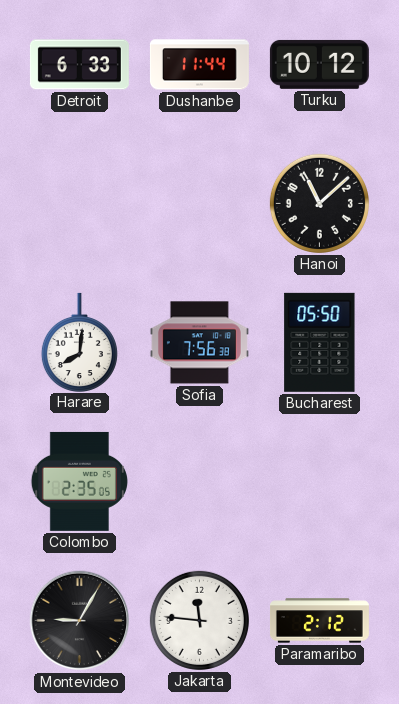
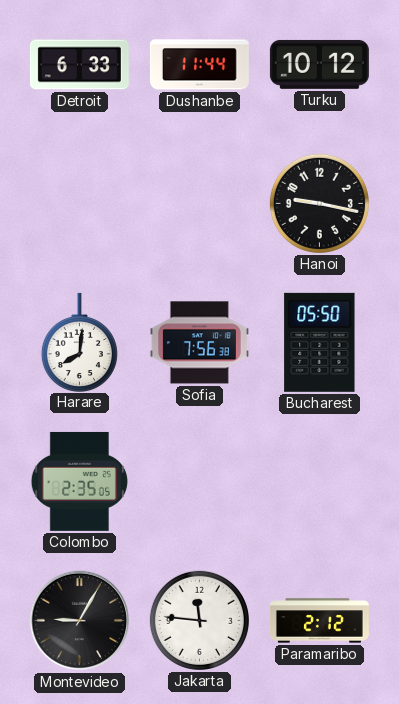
Hanoi: 11:08 -> 9:17 (319, 203)
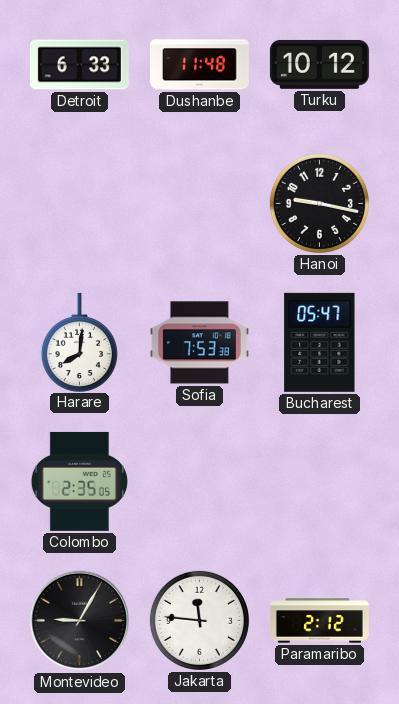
Dushanbe: 11:44 -> 11:48 (199, 65)
Sofia: 7:56 -> 7:53 (199, 343)
Bucharest: 05:50 -> 05:47 (320, 342)
